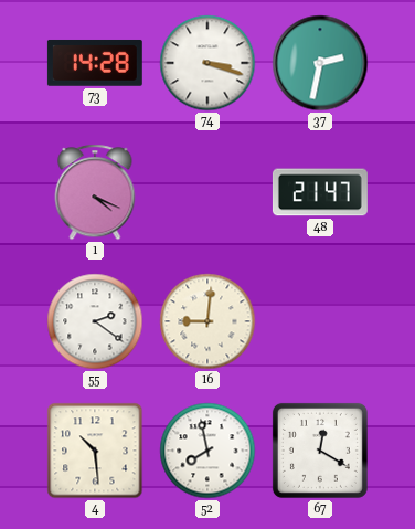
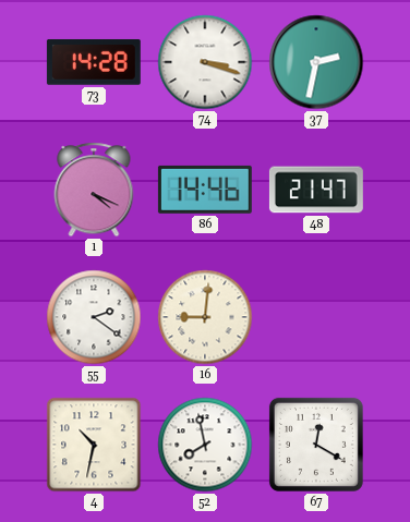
86: none -> 14:46 (205, 190)
4: 10:29 -> 10:32 (94, 445)
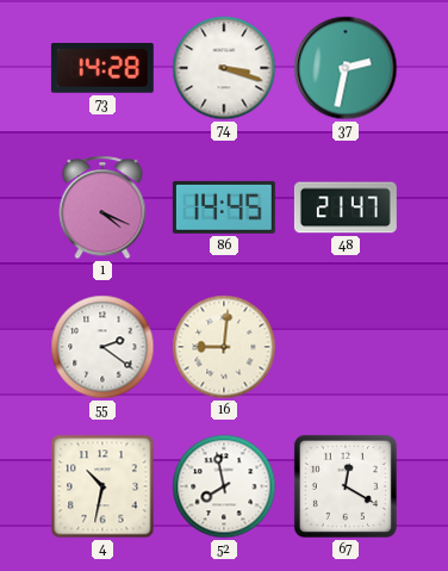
86: 14:46 -> 14:45 (224, 207)
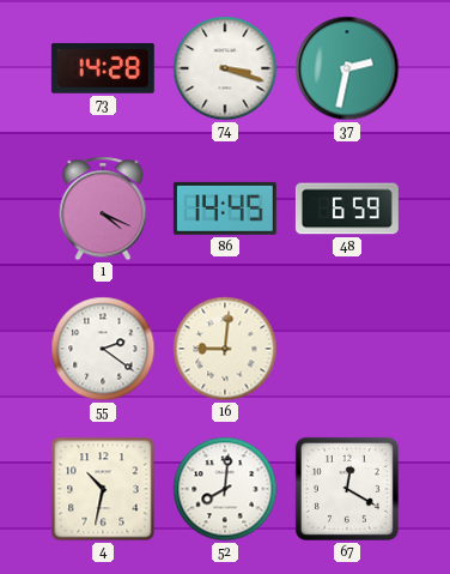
48: 21:47 -> 6:59 (347, 209)
52: 7:58 -> 8:01 (225, 489)
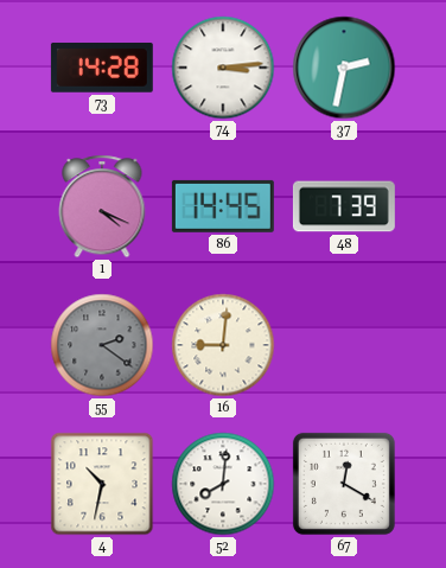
74: 3:18 -> 3:14 (223, 68)
48: 6:59 -> 7:39 (344, 206)
55 dial: white -> grey (102, 345)
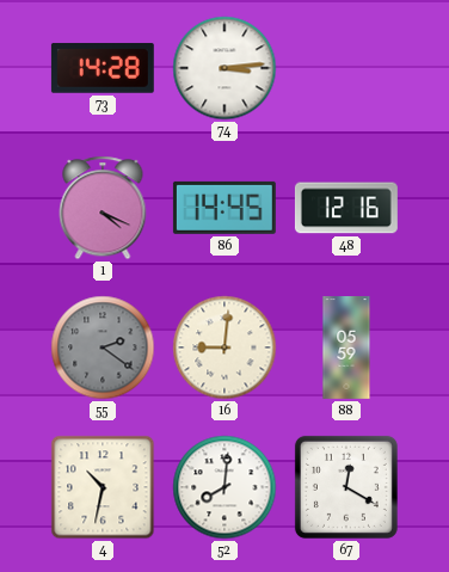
37: 2:32 -> none (344, 68)
48: 7:39 -> 12:16 (346, 208)
88: none -> 05:59 (346, 349)
